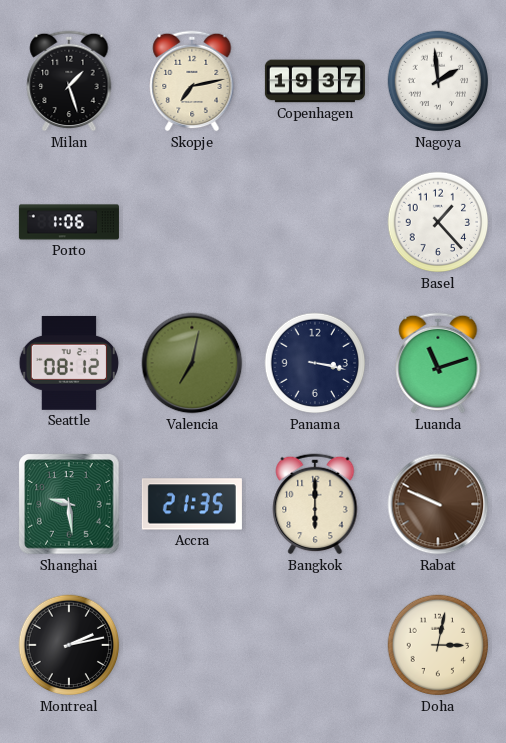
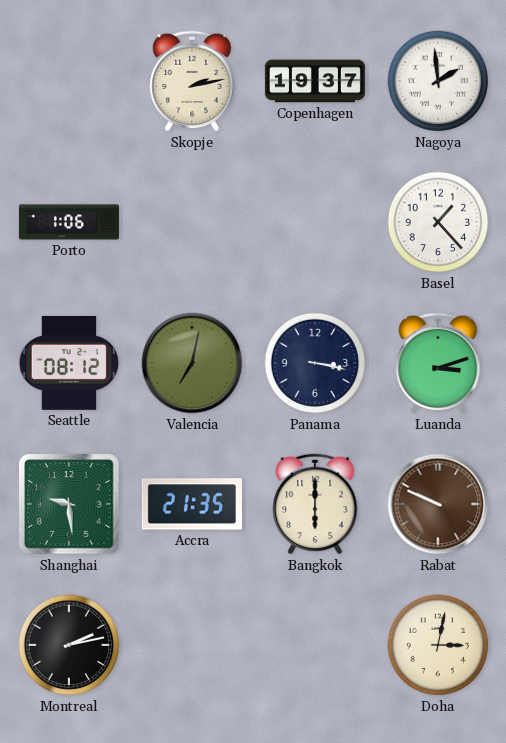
Milan: 1:27 -> none (69, 81)
Skopje: 7:13 -> 2:13 (192, 81)
Luanda: 11:12 -> 3:12 (438, 363)
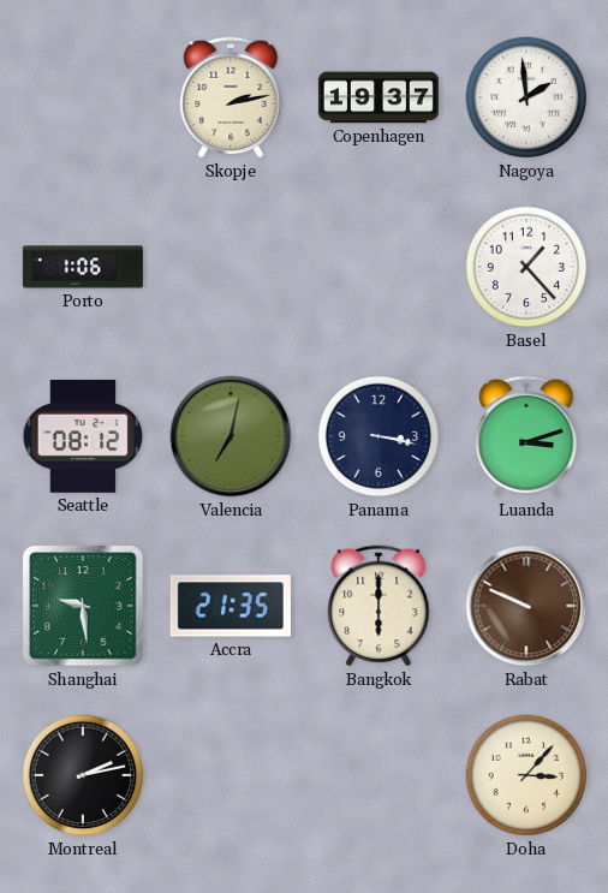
Doha: 3:02 -> 3:07 (526, 775)
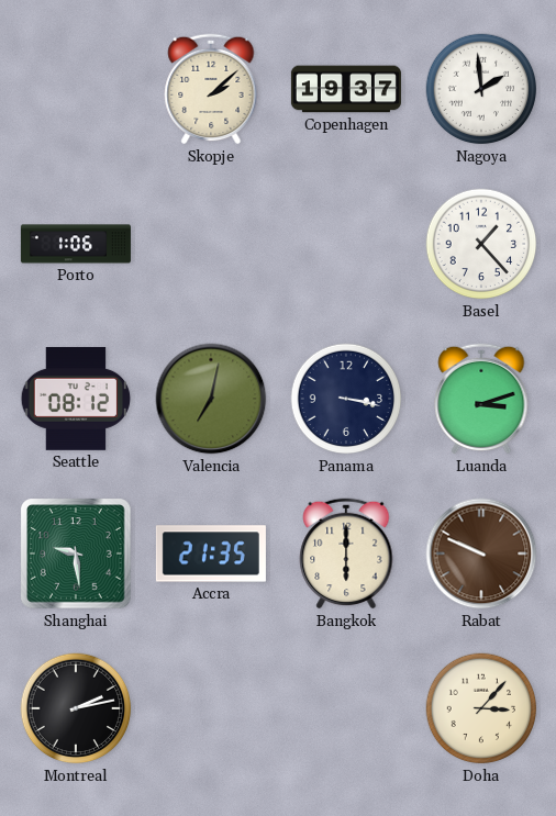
Skopje: 2:13 -> 2:08 (211, 89)
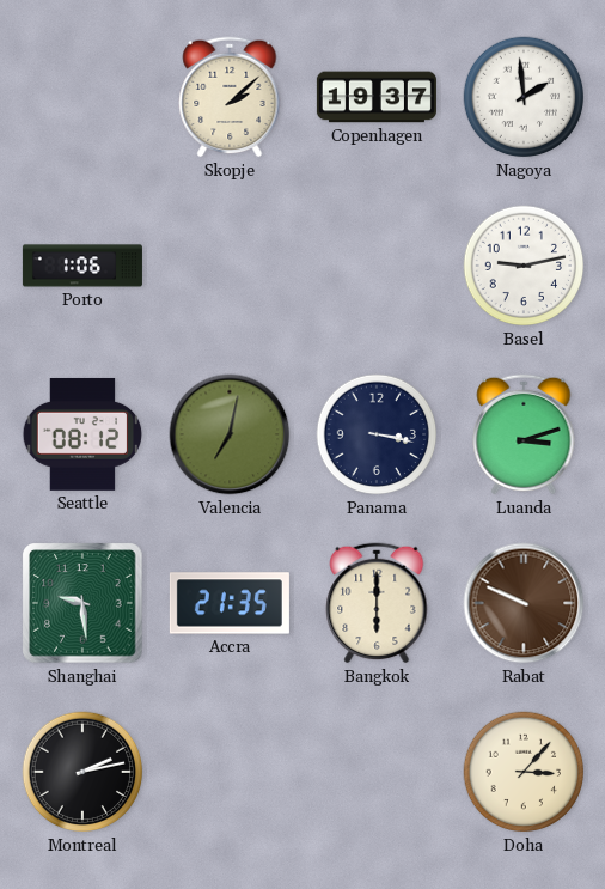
Basel: 1:23 -> 9:13 (524, 266)
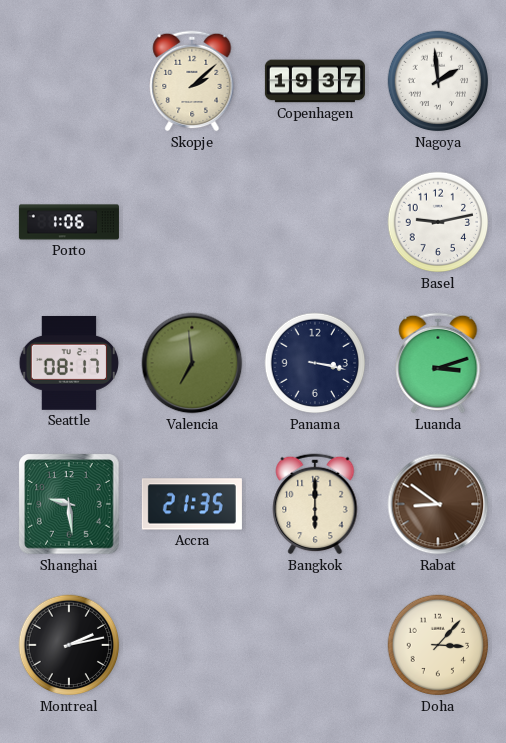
Seattle: 08:12 -> 08:17 (69, 363)
Valencia: 7:02 -> 6:59 (192, 363)
Rabat: 9:49 -> 8:51 (438, 504)
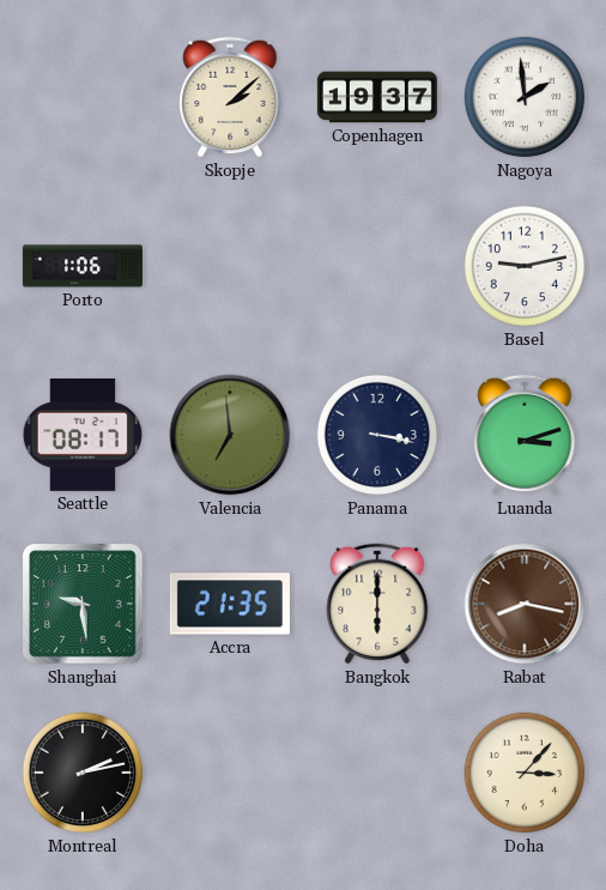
Rabat: 8:51 -> 8:17 (525, 604)
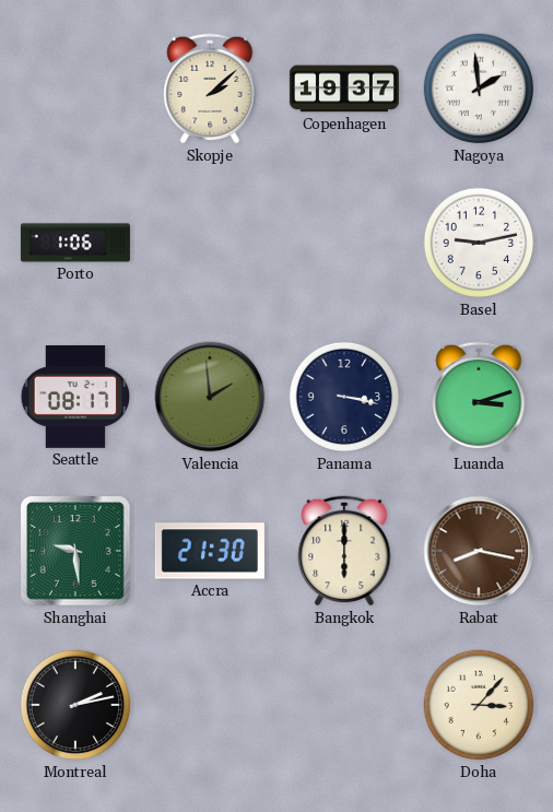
Valencia: 6:59 -> 1:59 (210, 397)
Accra: 21:35 -> 21:30 (210, 551)
